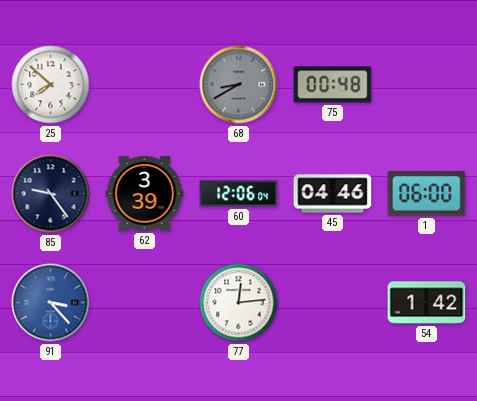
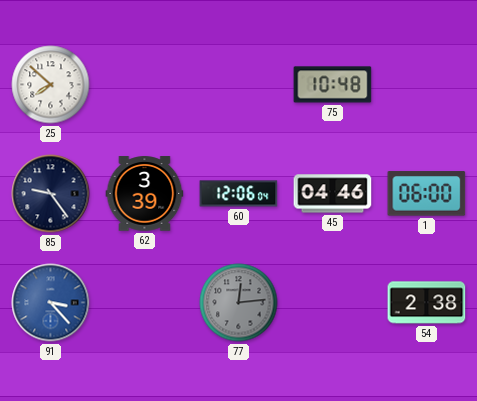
68: 8:40 -> none (239, 85)
75: 00:48 -> 10:48 (333, 85)
77 dial: white -> grey (239, 303)
54: 1:42 -> 2:38 (427, 303)
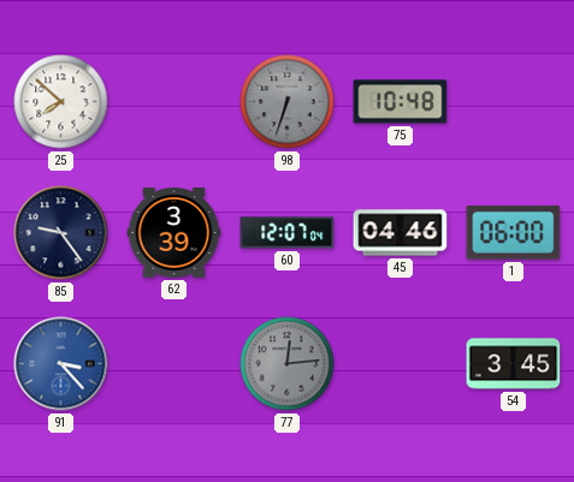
98: none -> 6:33 (288, 102)
60: 12:06 -> 12:07 (288, 233)
54: 2:38 -> 3:45 (514, 364)
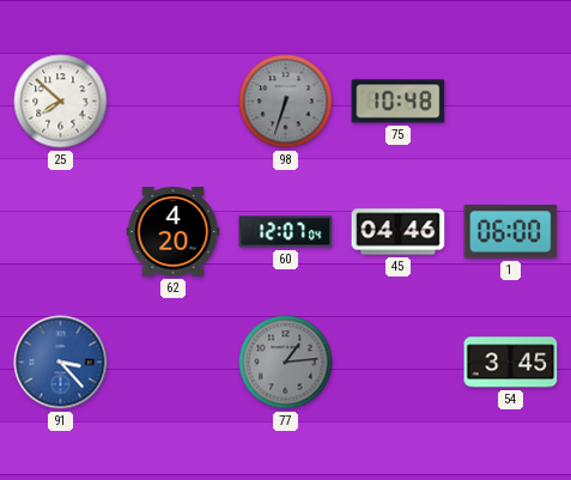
85: 9:24 -> none (61, 233)
62: 3:39 -> 4:20 (174, 232)
77: 12:14 -> 1:14 (286, 363)
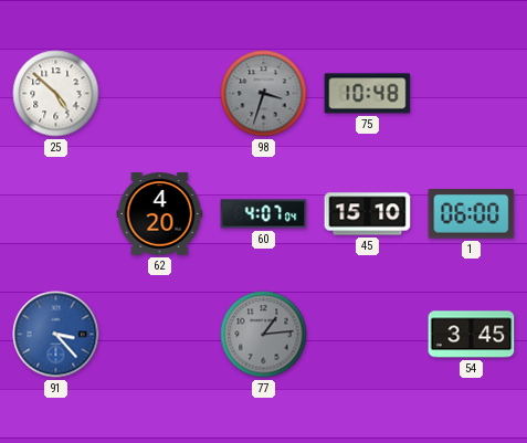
25: 7:52 -> 4:52 (56, 94)
98: 6:33 -> 3:33 (264, 94)
60: 12:07 -> 4:07 (264, 214)
45: 04:46 -> 15:10 (368, 214)
